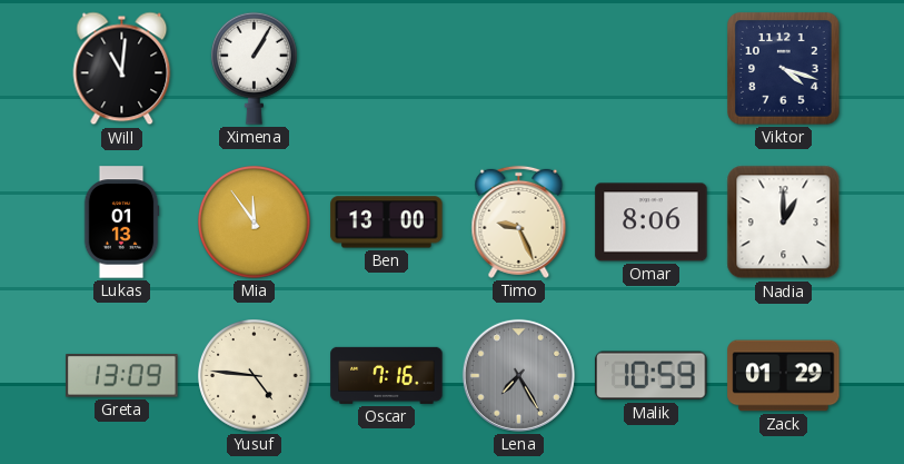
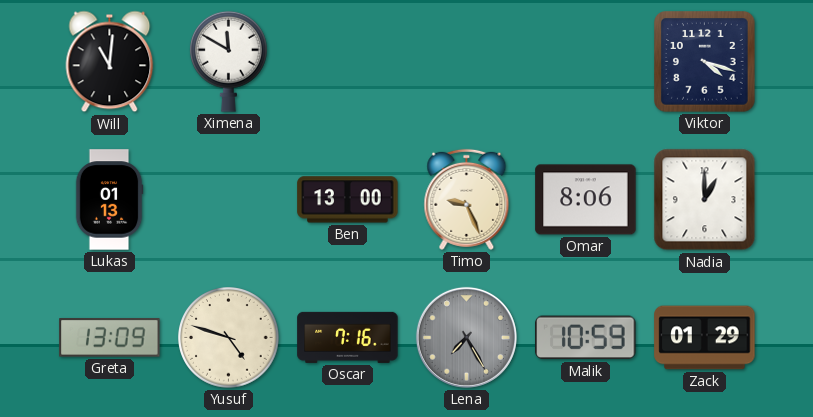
Ximena: 1:05 -> 11:50 (228, 61)
Mia: 11:54 -> none (255, 223)
Yusuf: 4:46 -> 4:48 (229, 338)
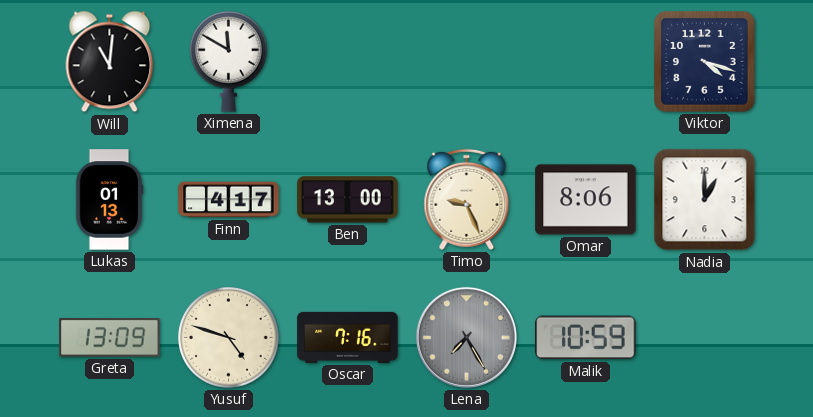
Finn: none -> 4:17 (229, 200)
Zack: 01:29 -> none (705, 338)
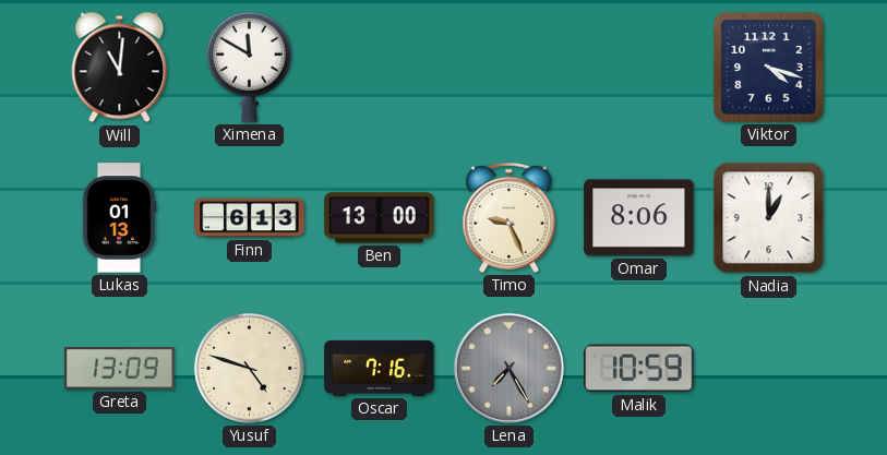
Finn: 4:17 -> 6:13 (250, 218)
